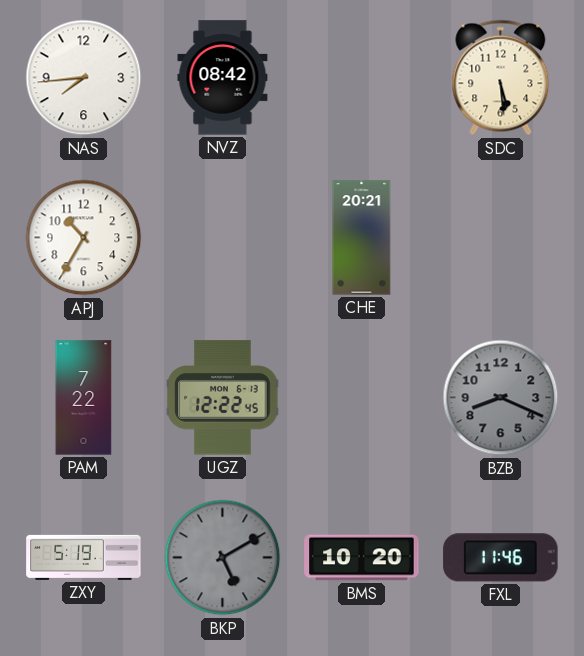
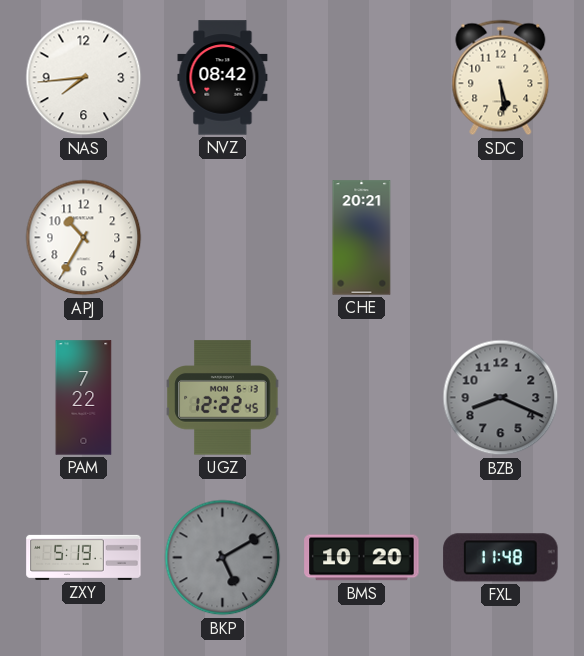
FXL: 11:46 -> 11:48 (501, 558)
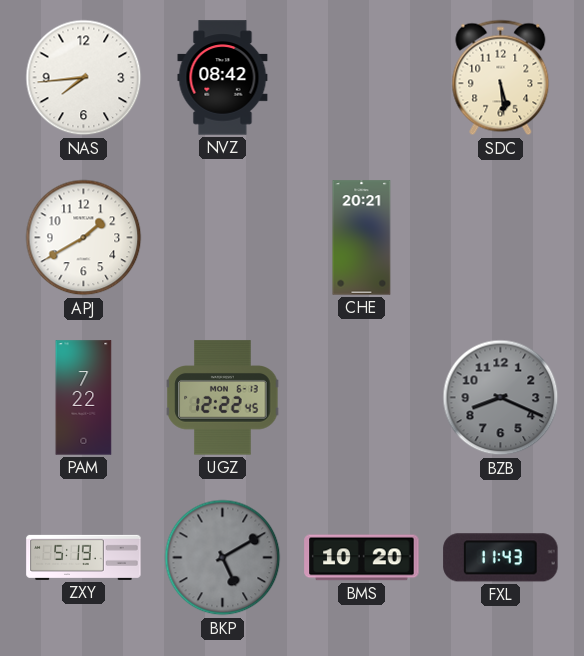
APJ: 10:35 -> 1:40 (84, 238)
FXL: 11:48 -> 11:43 (501, 558)
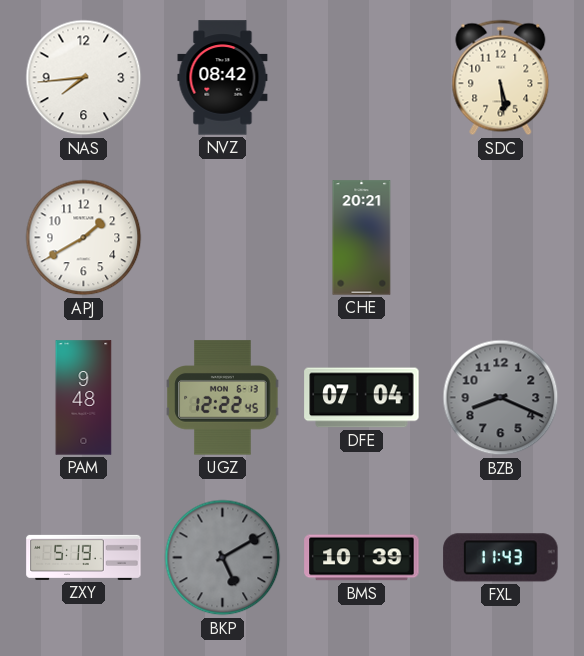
PAM: 7:22 -> 9:48 (84, 398)
DFE: none -> 07:04 (362, 398)
BMS: 10:20 -> 10:39 (362, 558)
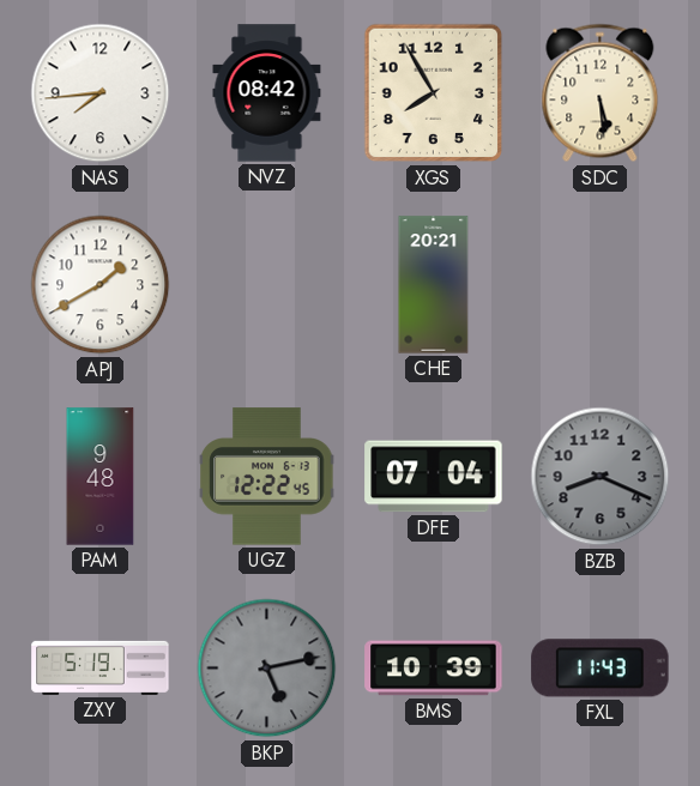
XGS: none -> 7:55 (434, 93)
BKP: 5:10 -> 5:13 (267, 669)
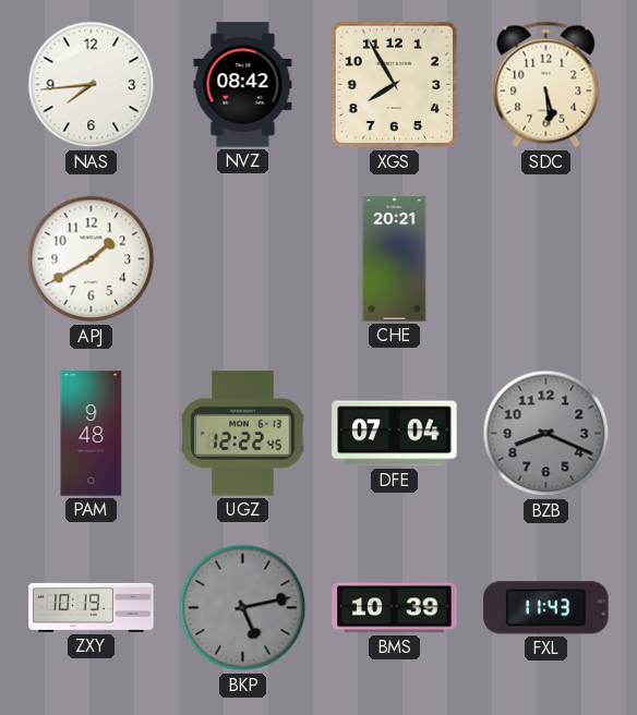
ZXY: 5:19 -> 10:19 (92, 607)
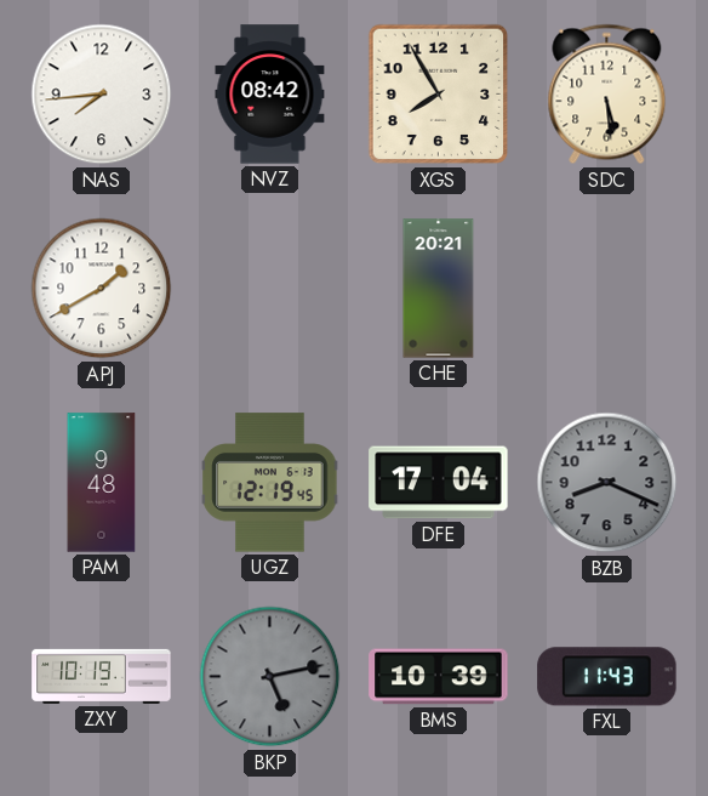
UGZ: 12:22 -> 12:19 (270, 483)
DFE: 07:04 -> 17:04 (439, 483)
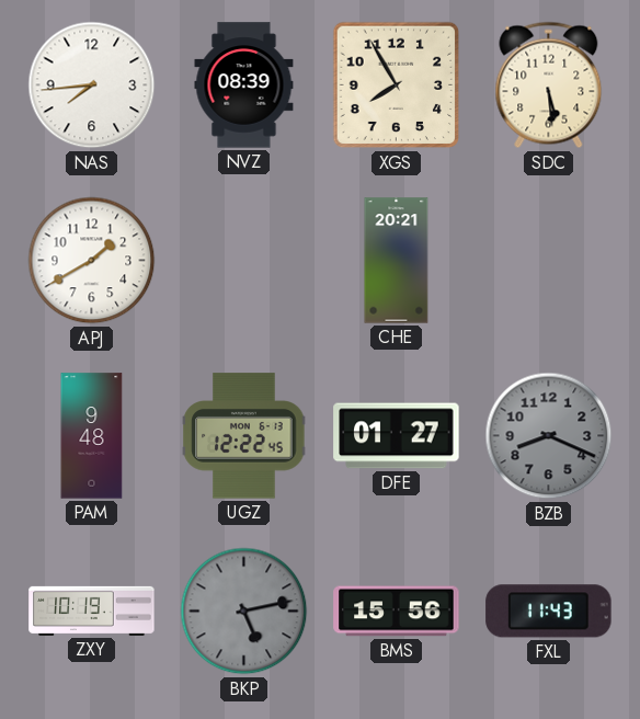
NVZ: 08:42 -> 08:39 (244, 85)
UGZ: 12:19 -> 12:22 (244, 436)
DFE: 17:04 -> 01:27 (397, 436)
BMS: 10:39 -> 15:56 (397, 612)
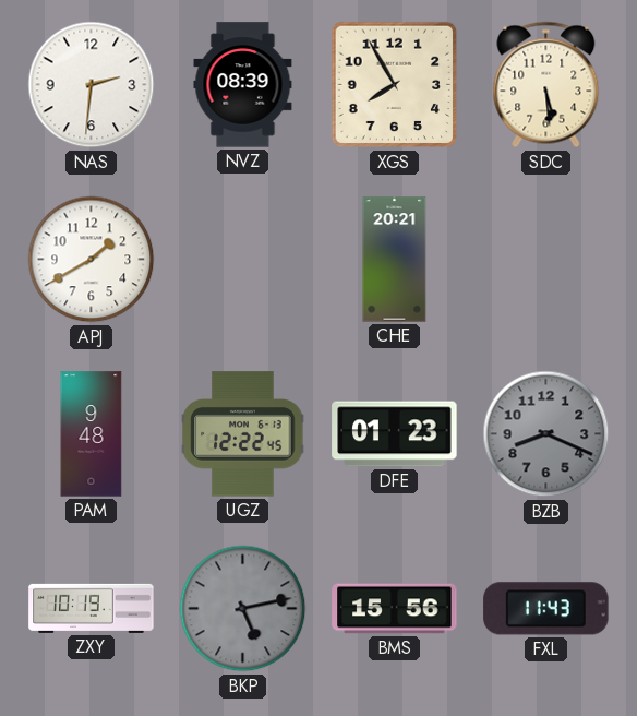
NAS: 7:44 -> 2:31 (92, 85)
DFE: 01:27 -> 01:23 (395, 434)
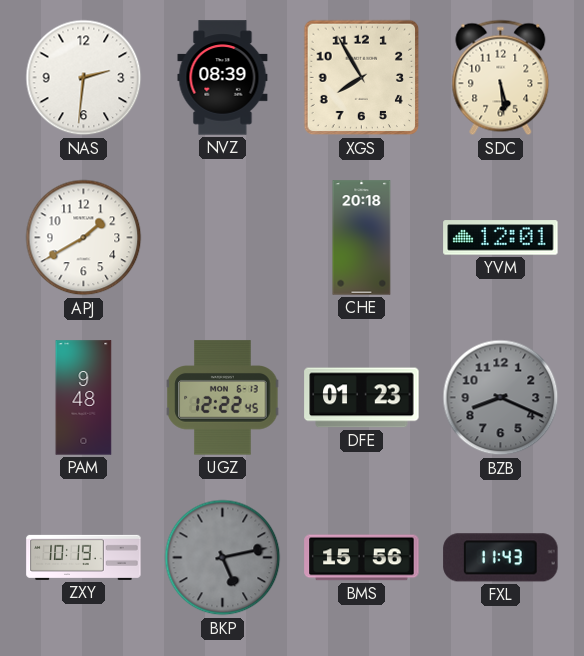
CHE: 20:21 -> 20:18 (362, 238)
YVM: none -> 12:01 (501, 238)
